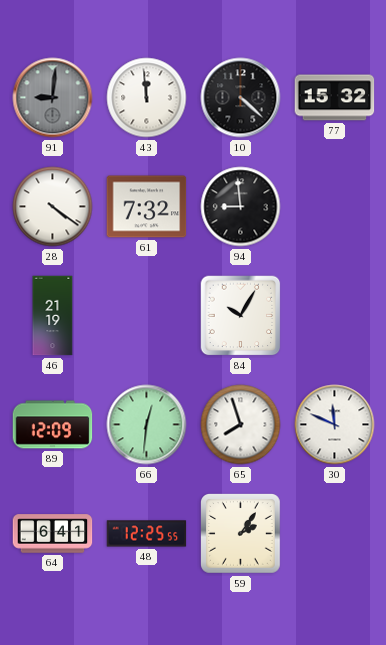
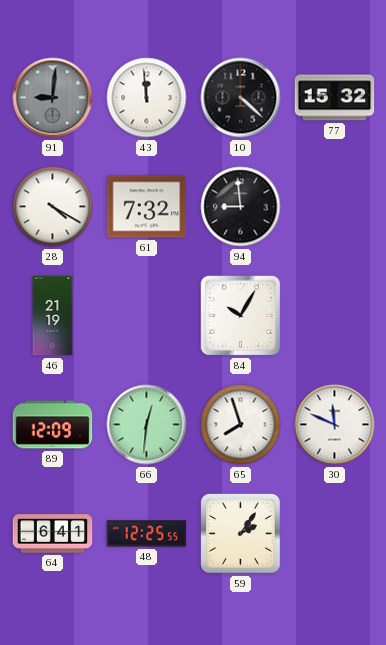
28: 4:21 -> 4:20 (53, 207)
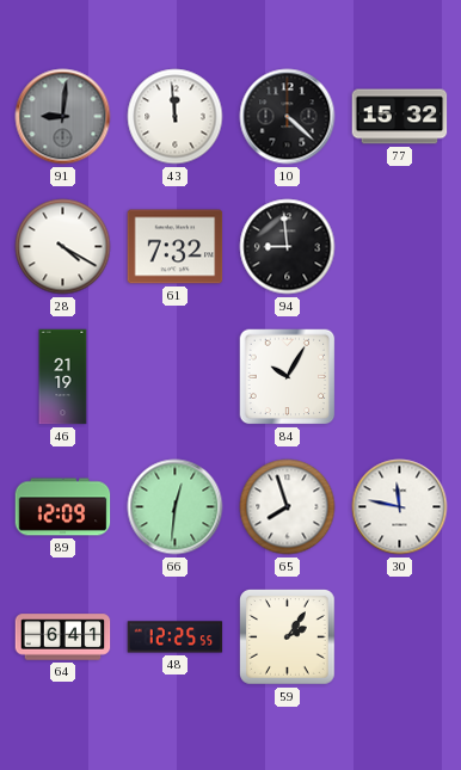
30: 11:49 -> 11:47 (400, 507)
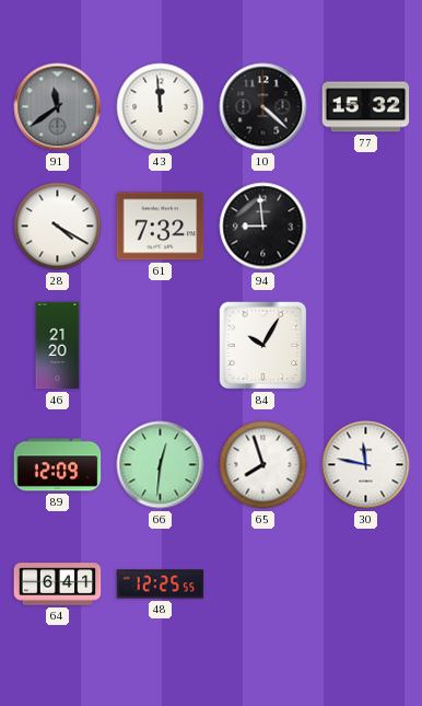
91: 9:01 -> 11:39 (58, 107)
46: 21:19 -> 21:20 (58, 346)
59: 2:06 -> none (288, 637)
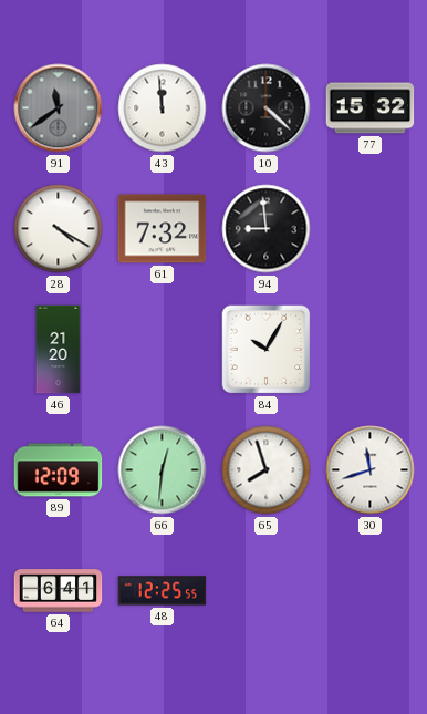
30: 11:47 -> 11:42 (371, 470)
